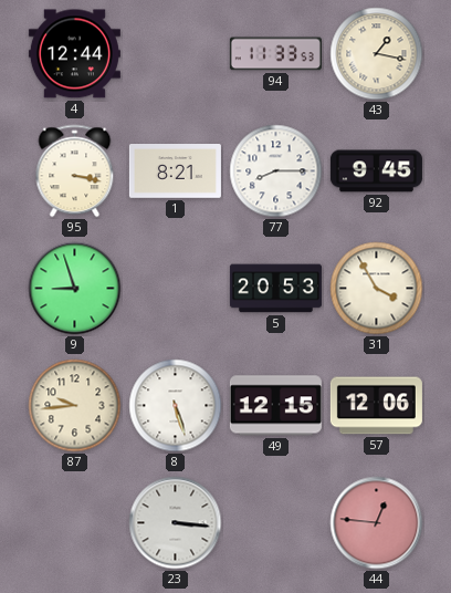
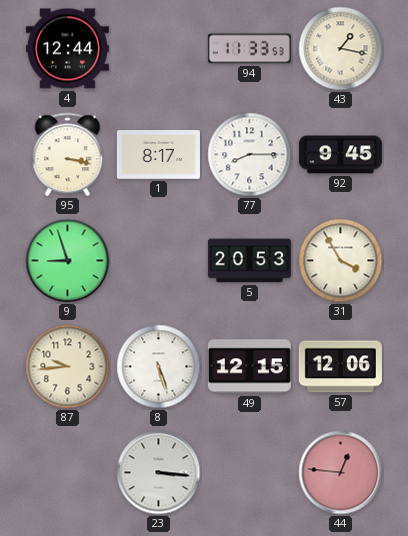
1: 8:21 -> 8:17 (158, 155)
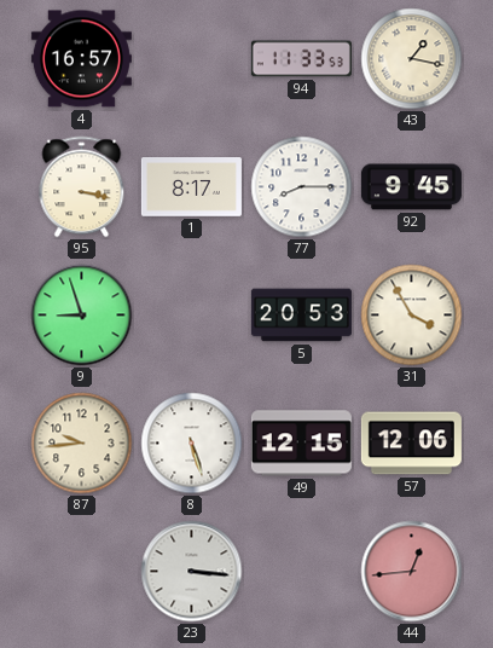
4: 12:44 -> 16:57 (81, 59)
44: 12:46 -> 12:44 (412, 572)
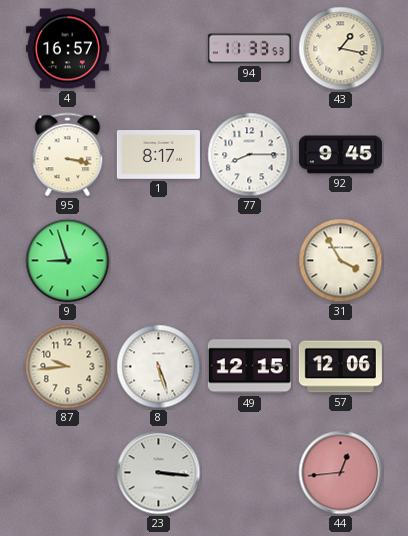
5: 20:53 -> none (301, 316)
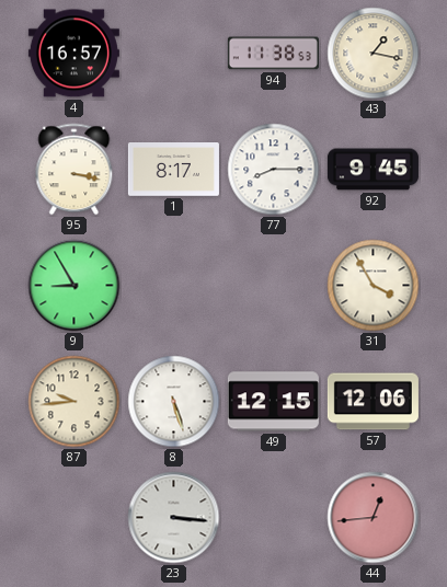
94: 11:33 -> 11:38 (273, 54)
9: 8:57 -> 8:55 (74, 286)
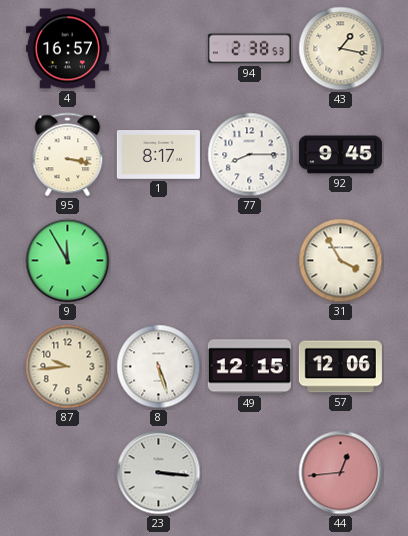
94: 11:38 -> 2:38 (249, 49)
9: 8:55 -> 11:55 (68, 261)
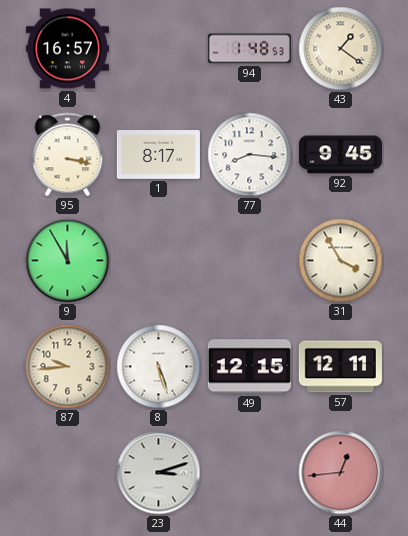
94: 2:38 -> 1:48 (249, 49)
43: 1:17 -> 1:21 (341, 49)
77: 8:15 -> 8:16 (250, 155)
57: 12:06 -> 12:11 (340, 367)
23: 3:16 -> 3:12 (159, 473)
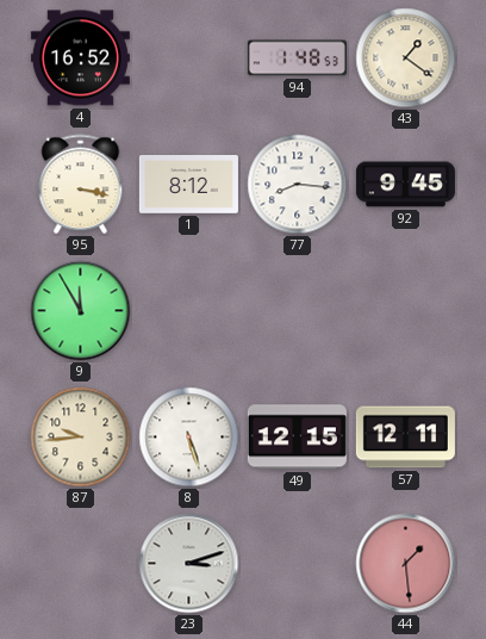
4: 16:57 -> 16:52 (80, 58)
1: 8:17 -> 8:12 (188, 185)
31: 3:55 -> none (341, 261)
44: 12:44 -> 1:29 (406, 564)
